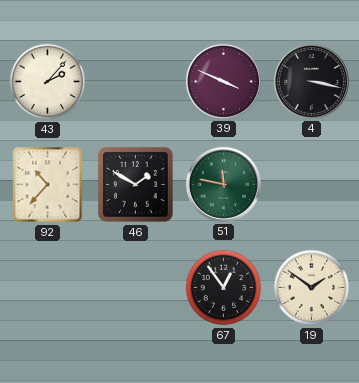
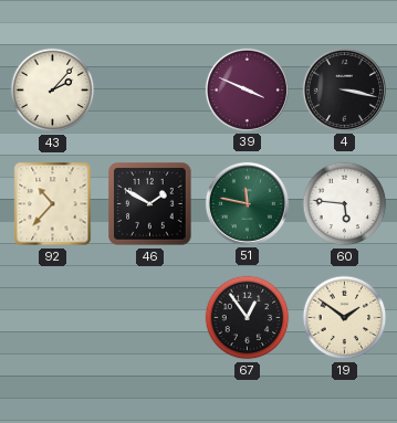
60: none -> 5:46 (345, 204)
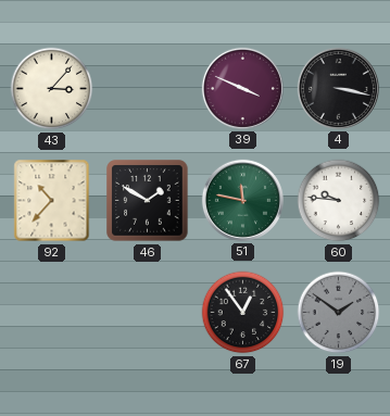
43: 2:07 -> 3:07 (52, 89)
60: 5:46 -> 9:46 (339, 201)
19 dial: cream -> grey (339, 313)
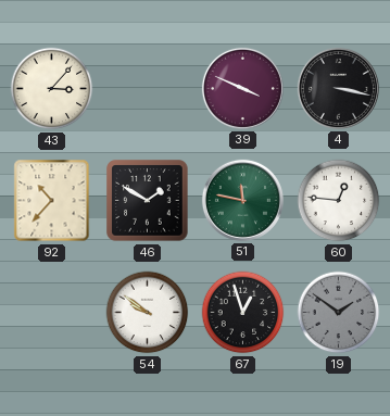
60: 9:46 -> 12:46 (339, 201)
54: none -> 9:51 (148, 313)
67: 12:54 -> 12:57 (243, 313)
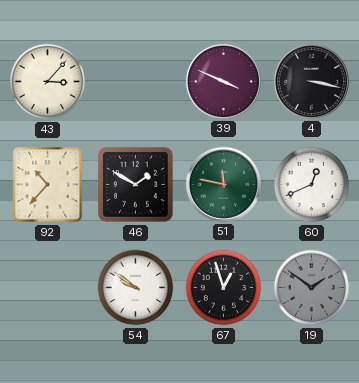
60: 12:46 -> 12:41 (312, 185)
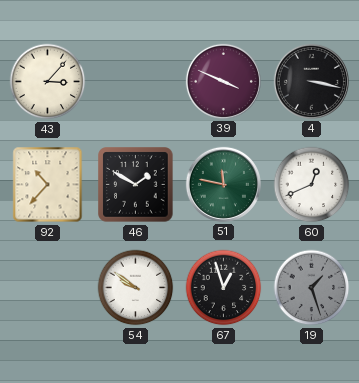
19: 1:51 -> 1:27 (312, 288)
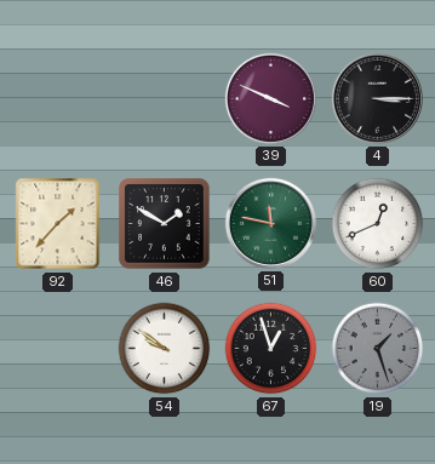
43: 3:07 -> none (48, 82)
4: 3:17 -> 3:15 (377, 98)
92: 10:37 -> 1:37 (58, 224)
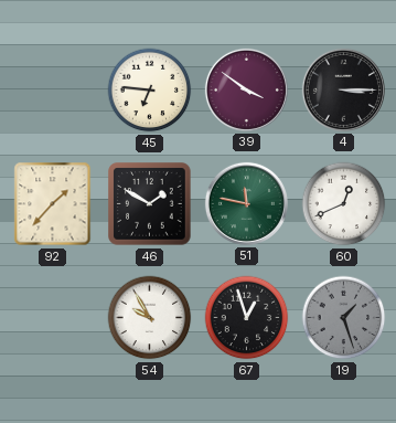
45: none -> 6:46 (150, 91)
39: 3:49 -> 3:51 (246, 89)
54: 9:51 -> 9:55 (150, 318)
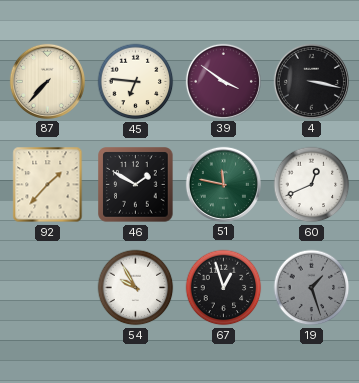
87: none -> 7:37 (47, 81)
4: 3:15 -> 3:17 (311, 81)
